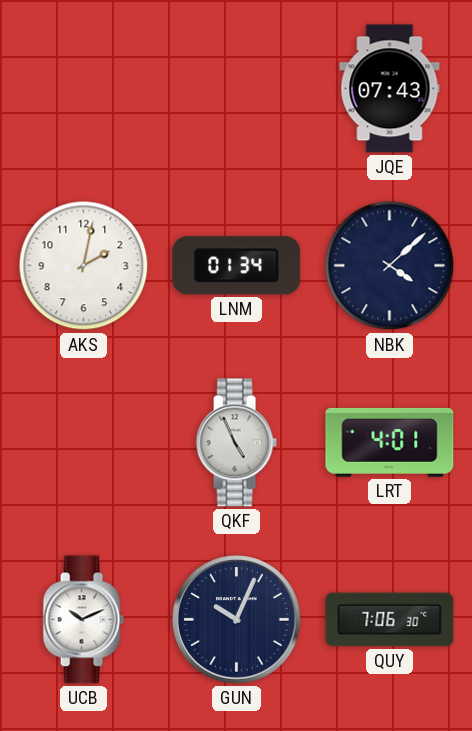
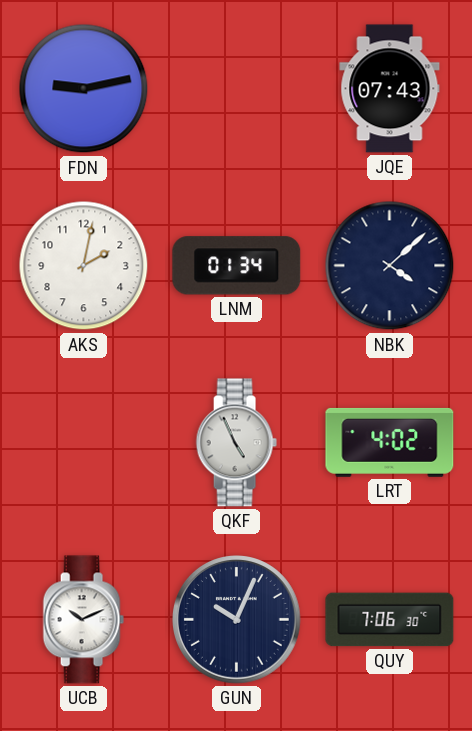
FDN: none -> 9:13 (84, 89)
LRT: 4:01 -> 4:02 (390, 442)
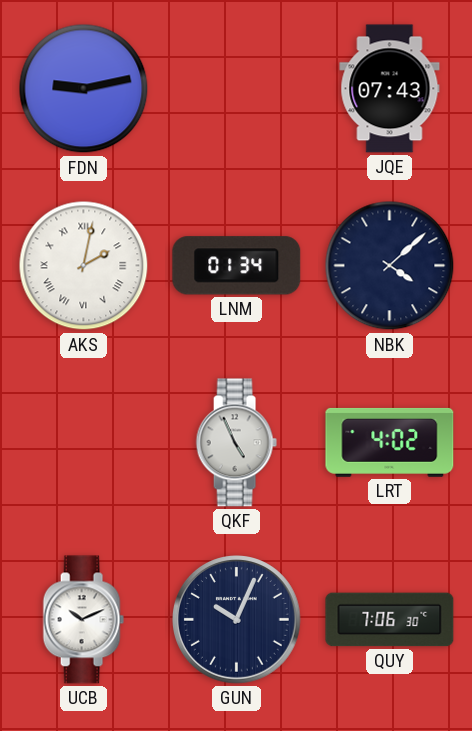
AKS numerals: Arabic -> Roman (84, 266)
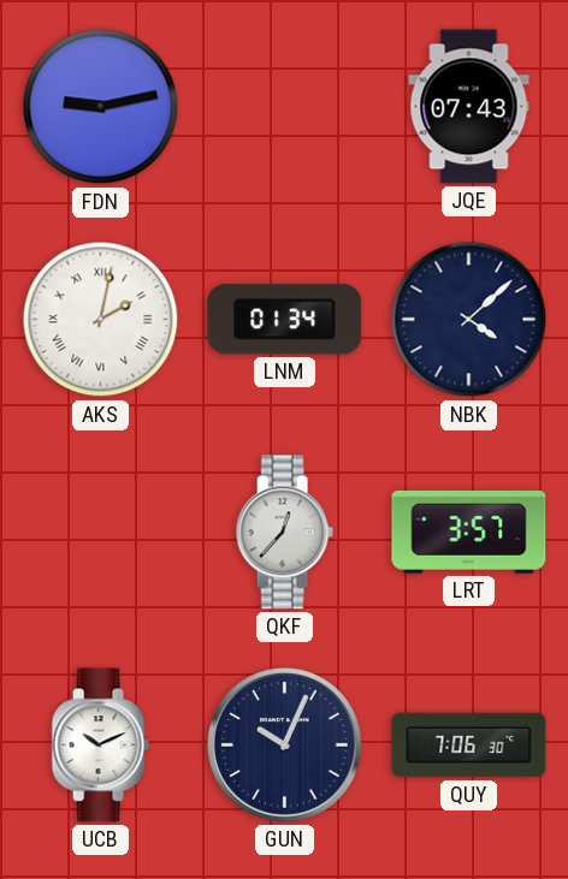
QKF: 4:56 -> 12:37 (284, 533)
LRT: 4:02 -> 3:57 (469, 531)
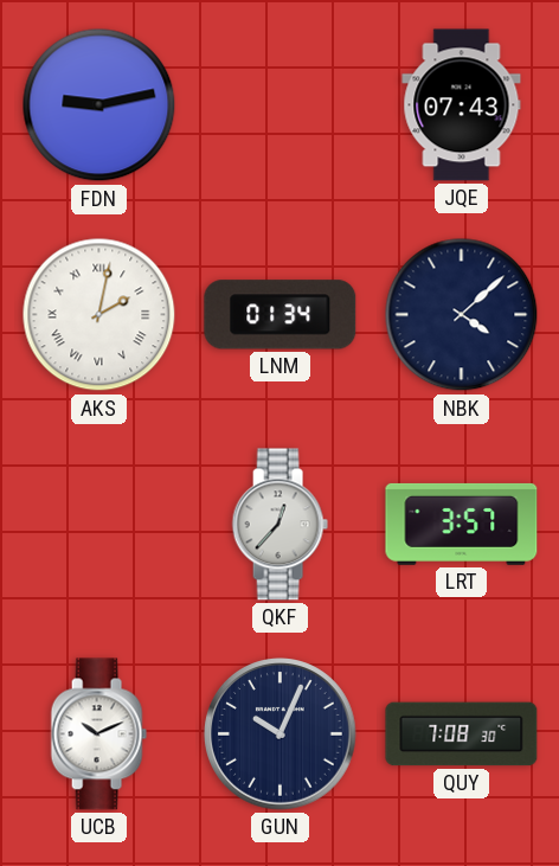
QUY: 7:06 -> 7:08 (462, 735)
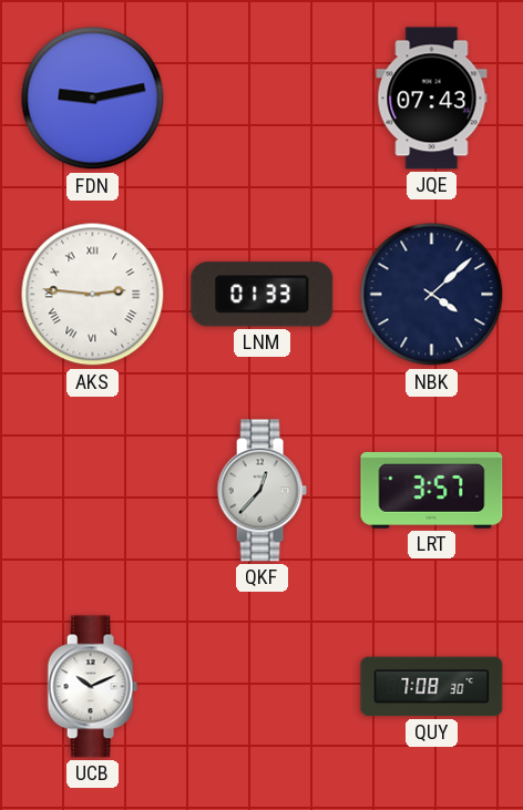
AKS: 2:02 -> 2:46 (93, 295)
LNM: 01:34 -> 01:33 (263, 295)
GUN: 10:04 -> none (281, 735)
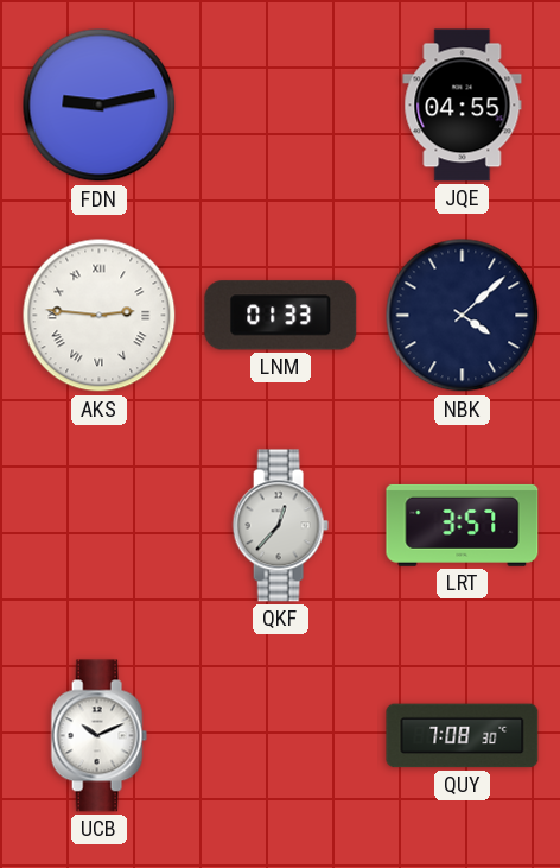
JQE: 07:43 -> 04:55 (463, 106)
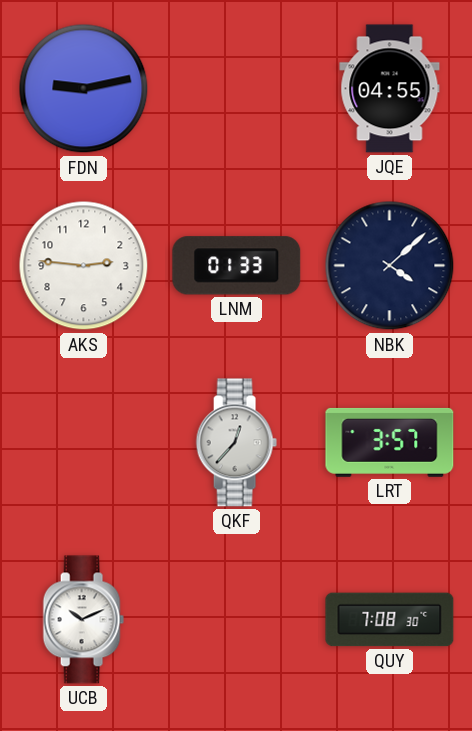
AKS numerals: Roman -> Arabic (84, 266)
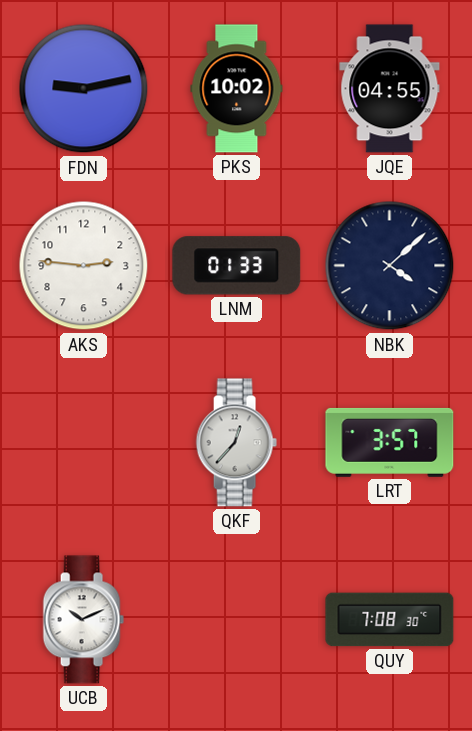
PKS: none -> 10:02 (237, 89)
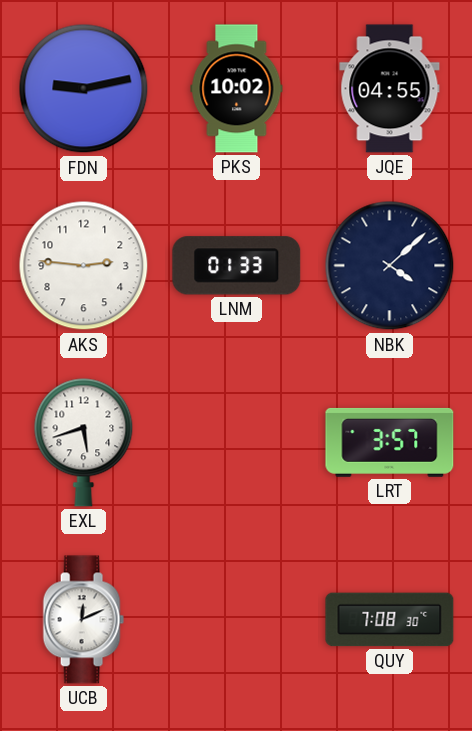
EXL: none -> 5:42 (84, 442)
QKF: 12:37 -> none (236, 443)
UCB: 10:11 -> 12:11 (83, 620)
